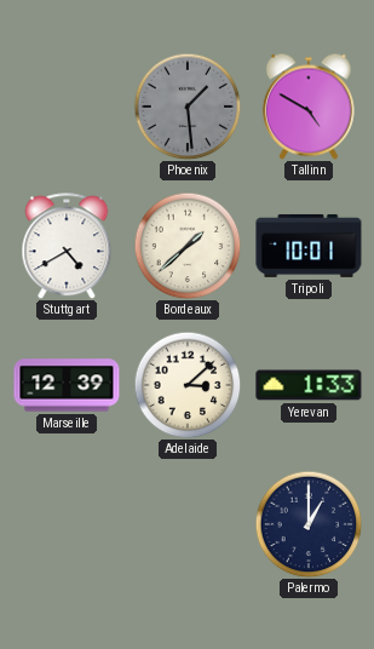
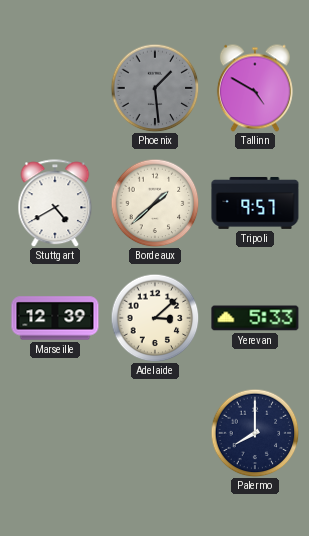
Tripoli: 10:01 -> 9:57 (255, 203)
Yerevan: 1:33 -> 5:33 (255, 318)
Palermo: 1:00 -> 8:00 (255, 433)
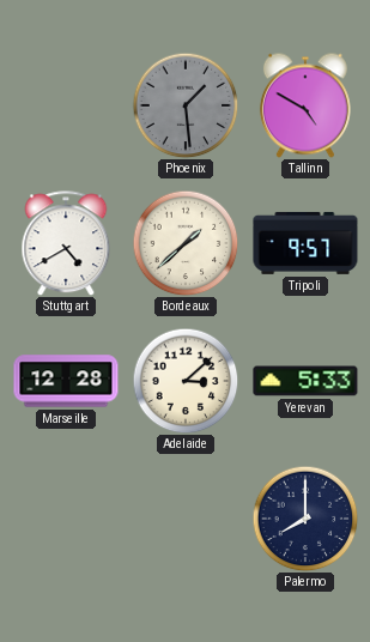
Marseille: 12:39 -> 12:28 (66, 381)
